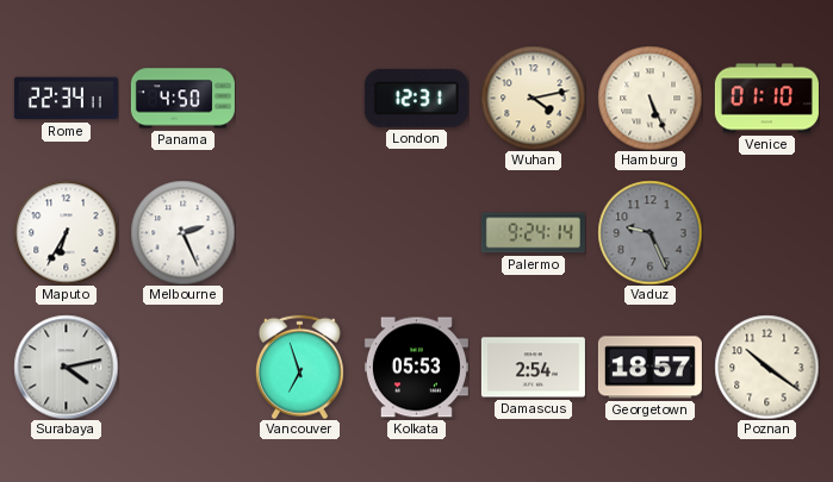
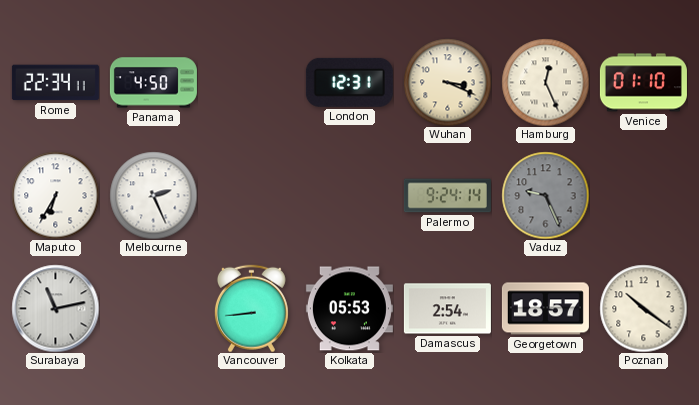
Wuhan: 4:13 -> 3:19 (447, 82)
Hamburg: 5:26 -> 12:26 (545, 82)
Surabaya: 4:13 -> 11:13 (55, 308)
Vancouver: 6:57 -> 8:44 (251, 308)
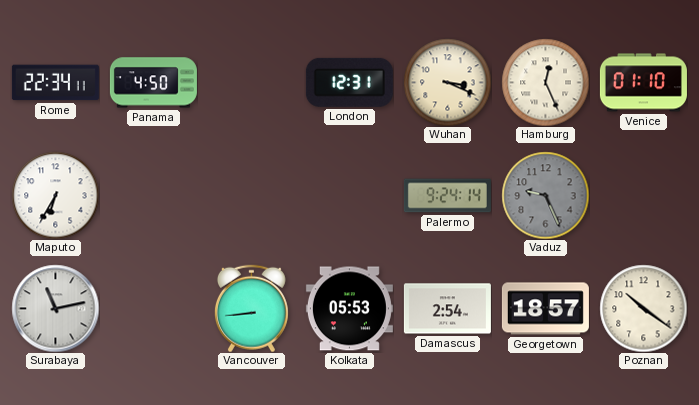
Melbourne: 2:26 -> none (153, 195)
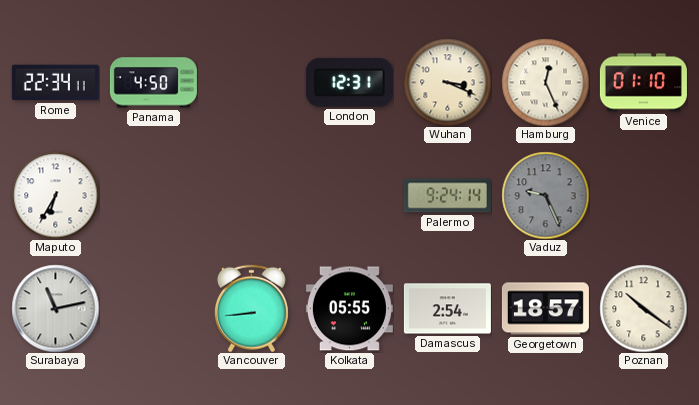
Kolkata: 05:53 -> 05:55 (349, 309)
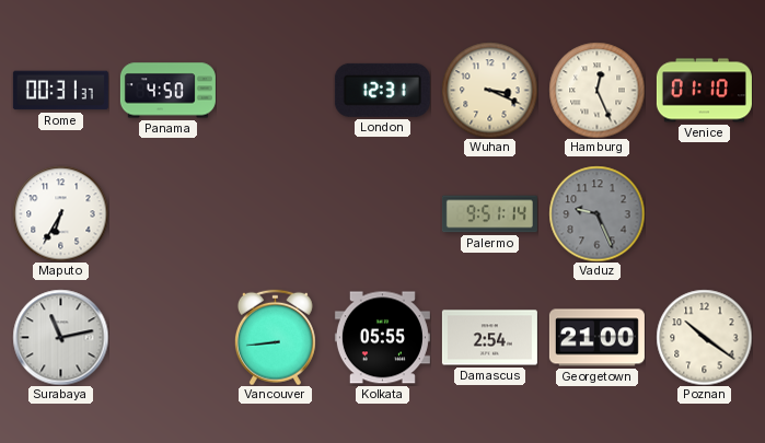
Rome: 22:34 -> 00:31 (60, 91)
Palermo: 9:24 -> 9:51 (489, 214)
Georgetown: 18:57 -> 21:00 (596, 338)
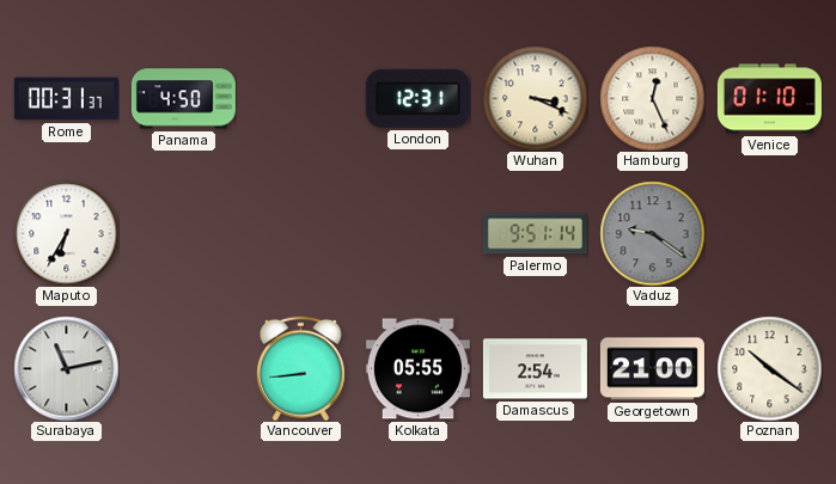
Vaduz: 9:26 -> 9:21 (652, 233)
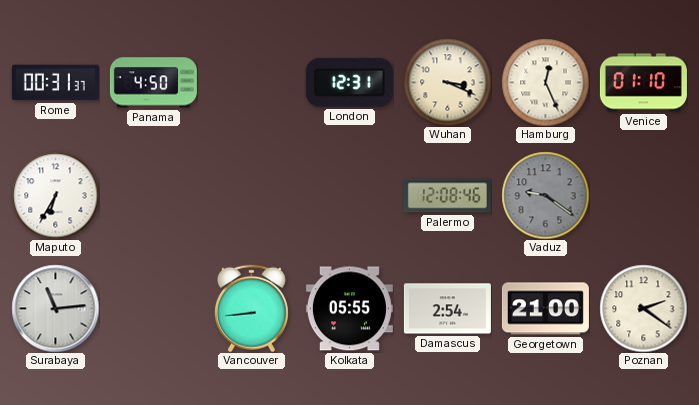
Palermo: 9:51 -> 12:08 (447, 196)
Surabaya: 11:13 -> 11:14 (55, 308)
Poznan: 10:21 -> 2:21 (643, 308)
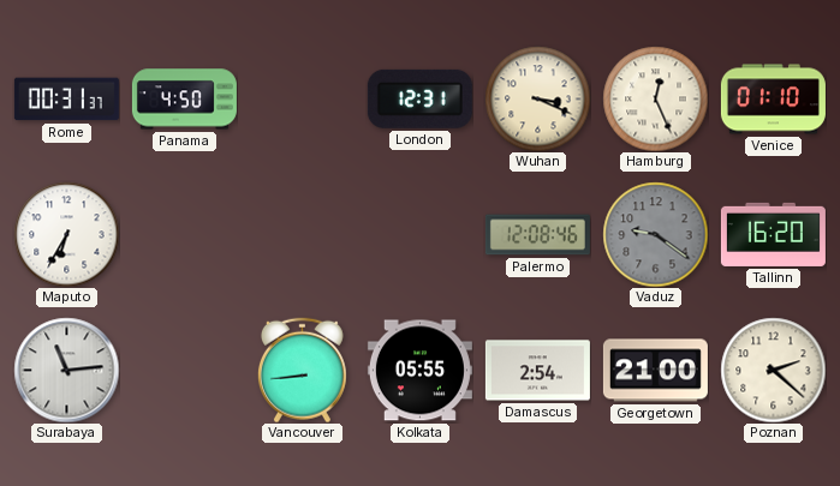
Tallinn: none -> 16:20 (773, 234)
Poznan: 2:21 -> 2:22 (773, 370)
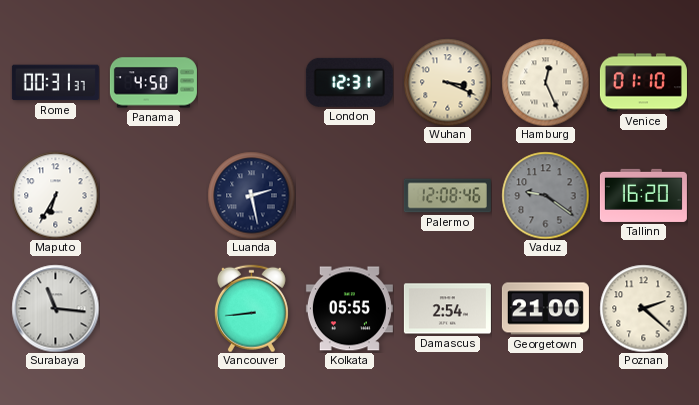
Luanda: none -> 2:28 (251, 195)
Surabaya: 11:14 -> 11:16 (55, 308)
